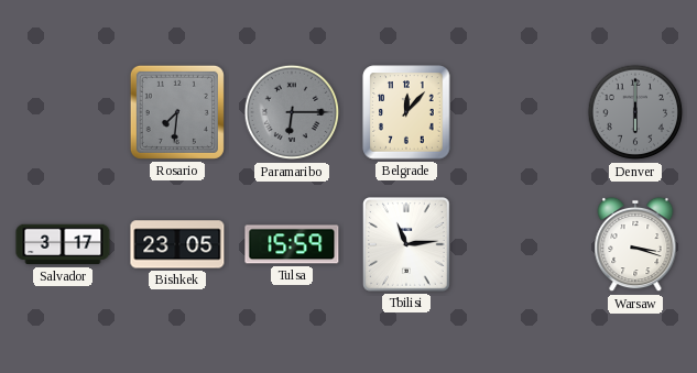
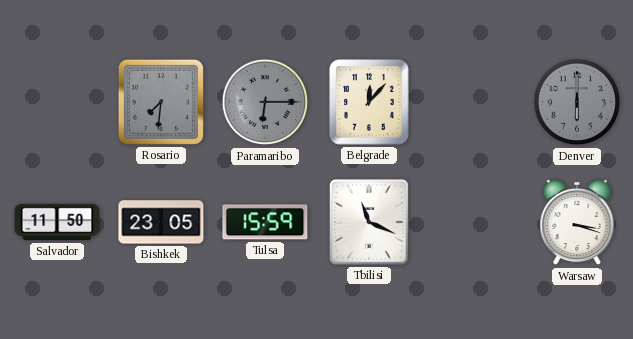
Salvador: 3:17 -> 11:50 (57, 222)
Tbilisi: 11:14 -> 11:19 (370, 223)
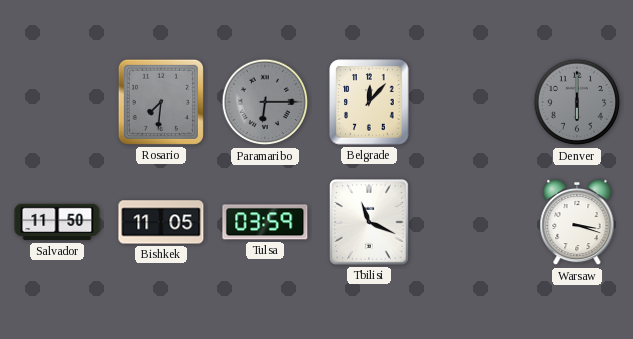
Bishkek: 23:05 -> 11:05 (161, 222)
Tulsa: 15:59 -> 03:59 (265, 222)
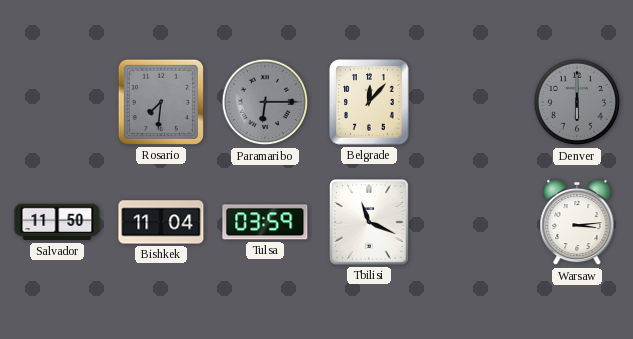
Bishkek: 11:05 -> 11:04 (161, 222)
Warsaw: 3:18 -> 3:14 (577, 222)
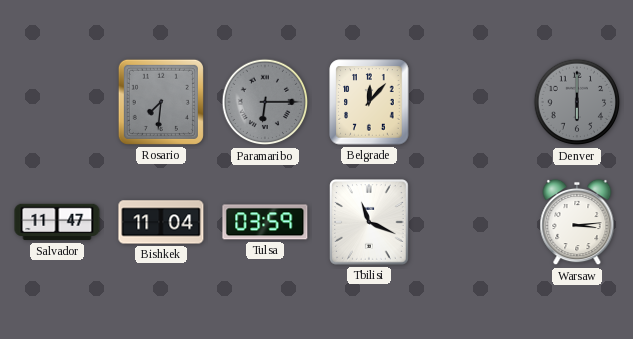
Salvador: 11:50 -> 11:47 (57, 222)
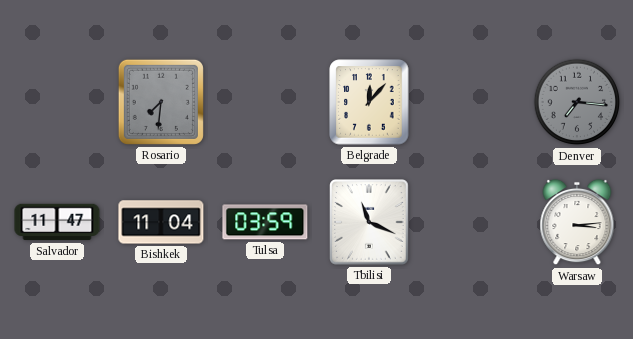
Paramaribo: 6:15 -> none (265, 102)
Denver: 6:00 -> 7:16 (577, 102)
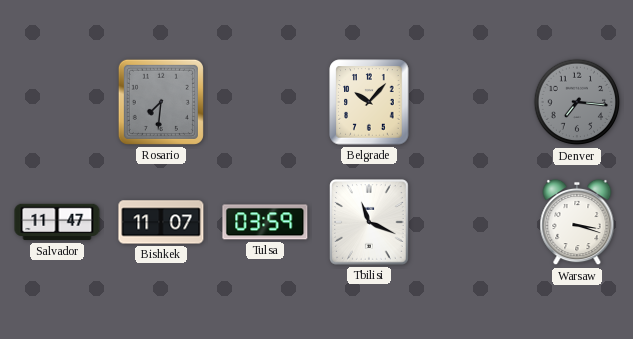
Belgrade: 12:07 -> 10:07 (369, 102)
Bishkek: 11:04 -> 11:07 (161, 222)
Warsaw: 3:14 -> 3:18 (577, 222)
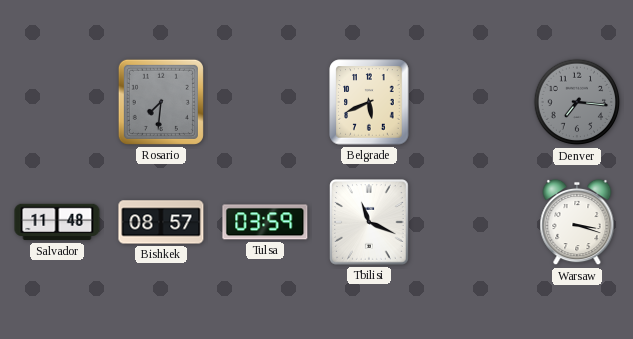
Belgrade: 10:07 -> 5:41 (369, 102)
Salvador: 11:47 -> 11:48 (57, 222)
Bishkek: 11:07 -> 08:57 (161, 222)
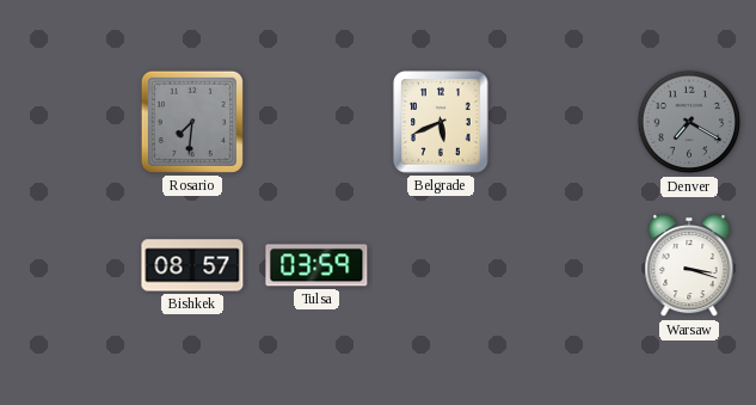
Denver: 7:16 -> 7:20 (689, 122)
Salvador: 11:48 -> none (57, 222)
Tbilisi: 11:19 -> none (370, 223)
